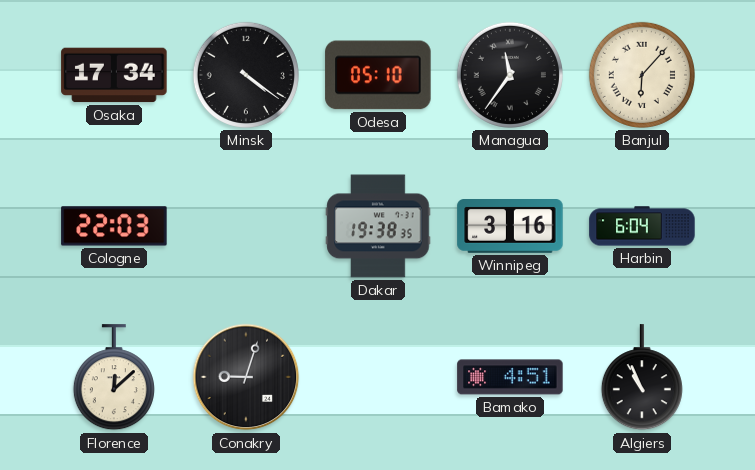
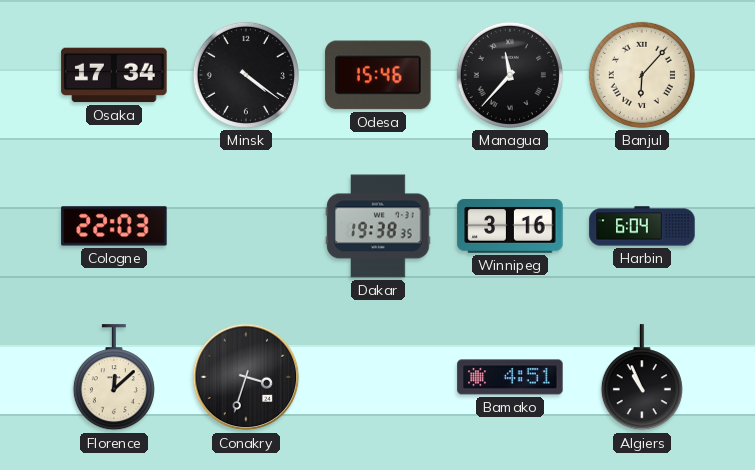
Odesa: 05:10 -> 15:46 (378, 75)
Managua: 11:36 -> 11:37 (510, 75)
Conakry: 9:03 -> 3:33 (246, 377)
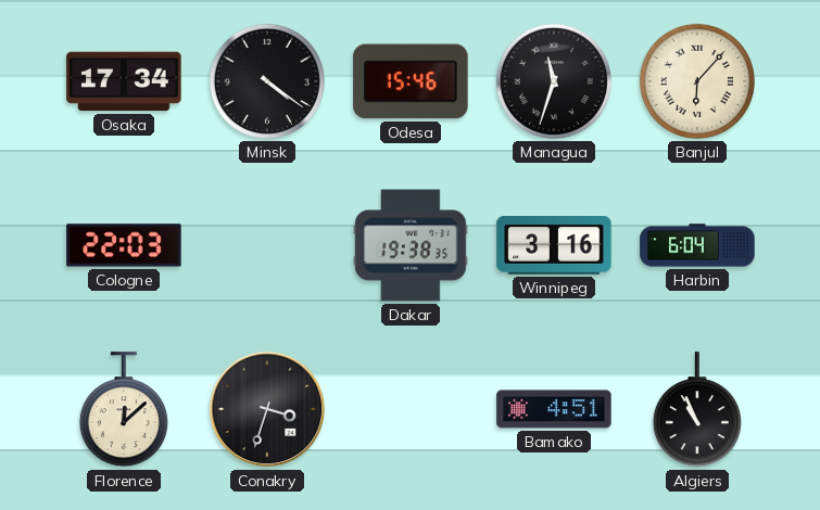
Managua: 11:37 -> 11:33 (554, 81)
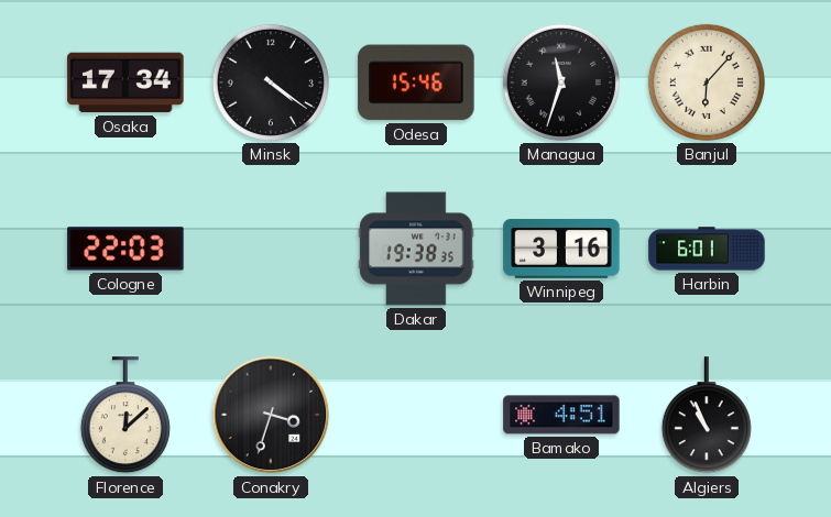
Harbin: 6:04 -> 6:01 (707, 249)
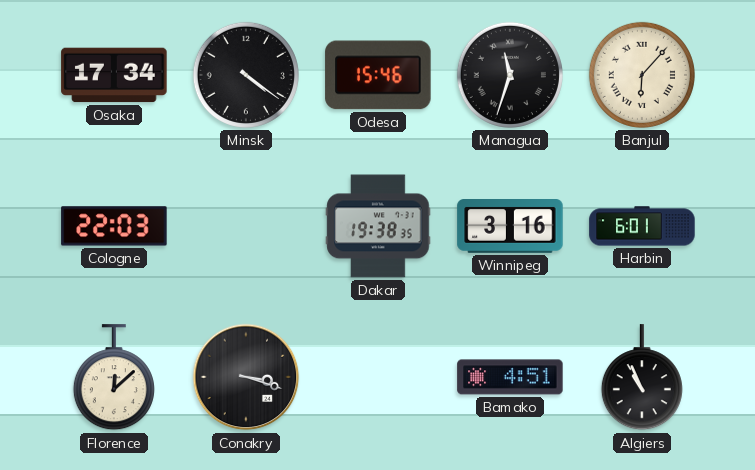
Conakry: 3:33 -> 3:18 (246, 377)
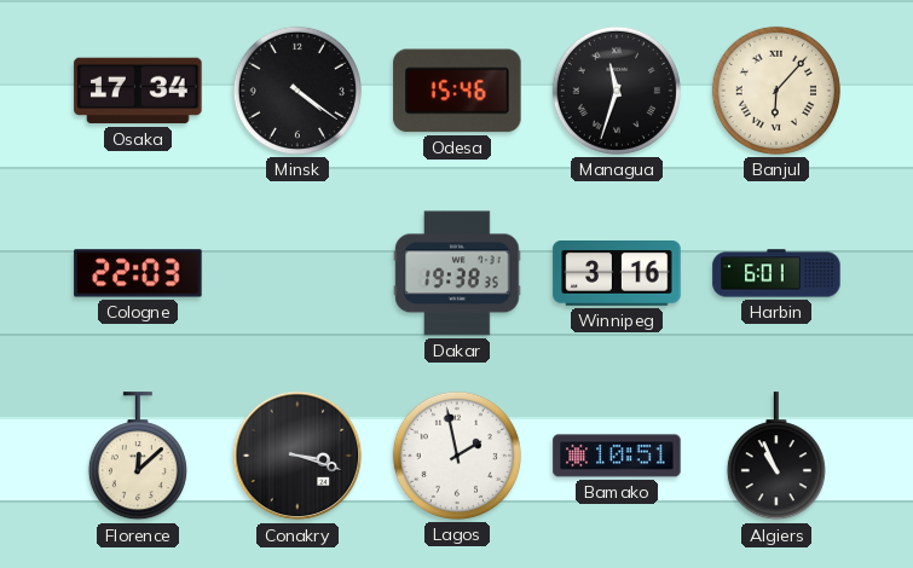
Lagos: none -> 1:58 (457, 456)
Bamako: 4:51 -> 10:51 (617, 456)
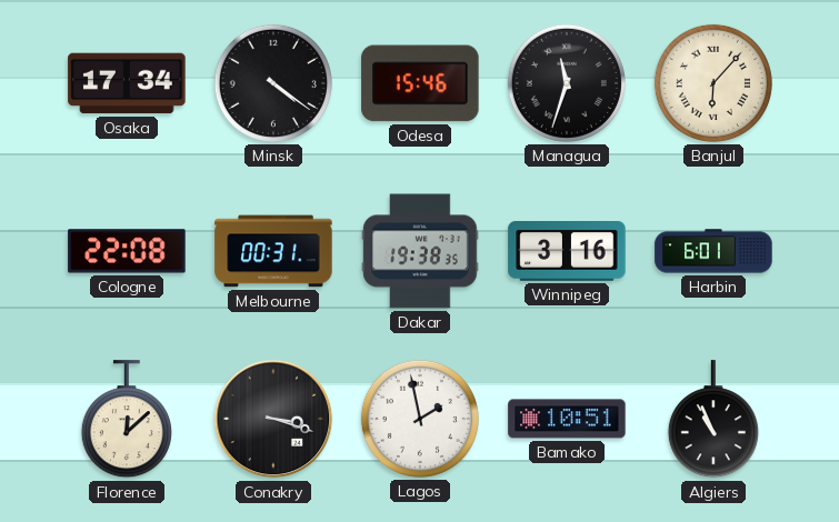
Cologne: 22:03 -> 22:08 (127, 251)
Melbourne: none -> 00:31 (273, 251)
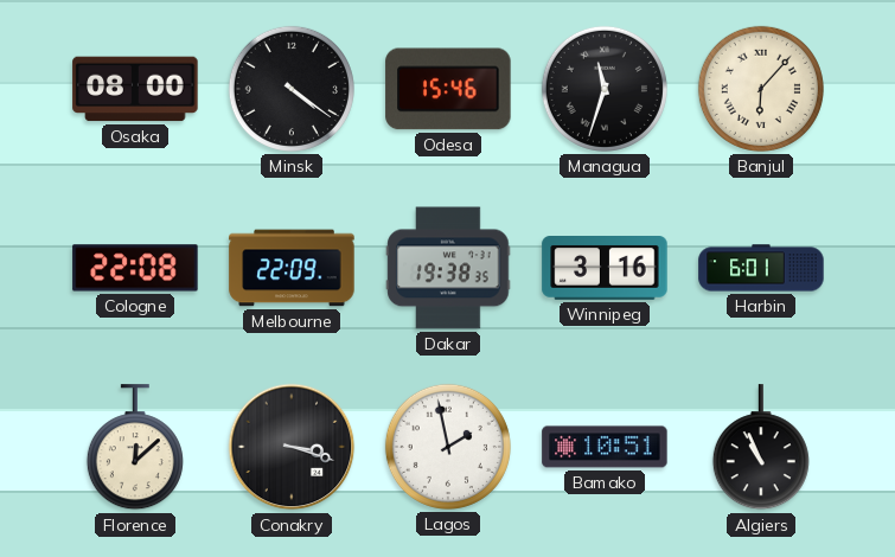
Osaka: 17:34 -> 08:00 (135, 89)
Melbourne: 00:31 -> 22:09 (292, 268)
